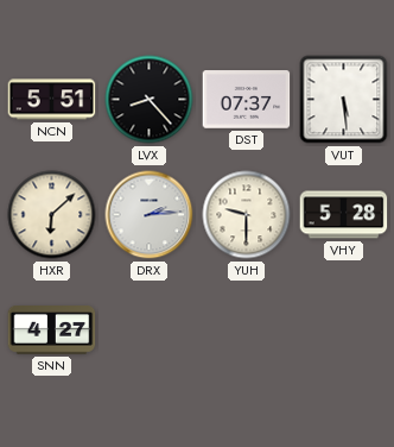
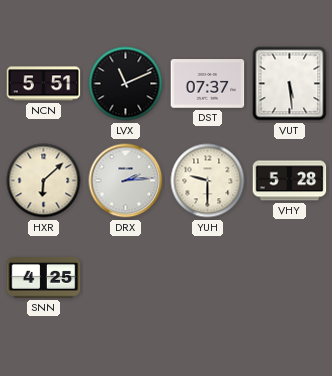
LVX: 8:23 -> 11:11 (126, 84)
SNN: 4:27 -> 4:25 (44, 278)
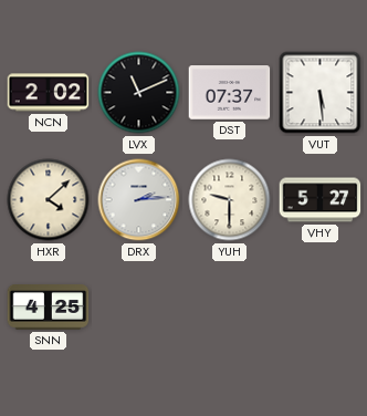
NCN: 5:51 -> 2:02 (49, 93)
HXR: 6:08 -> 4:08 (49, 200)
VHY: 5:28 -> 5:27 (321, 200)
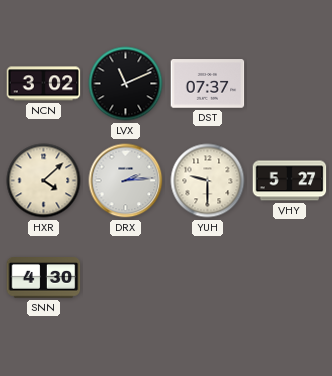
NCN: 2:02 -> 3:02 (44, 84)
VUT: 5:29 -> none (321, 93)
SNN: 4:25 -> 4:30 (44, 278)
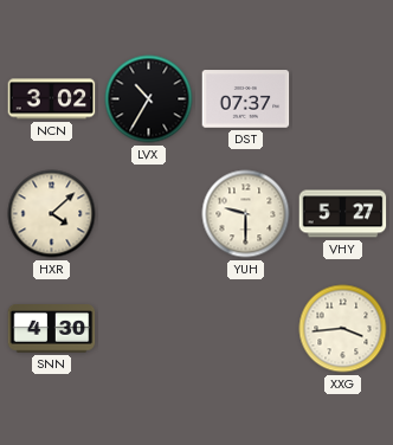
LVX: 11:11 -> 10:35 (149, 99)
DRX: 2:14 -> none (126, 181)
XXG: none -> 3:44 (343, 329)
